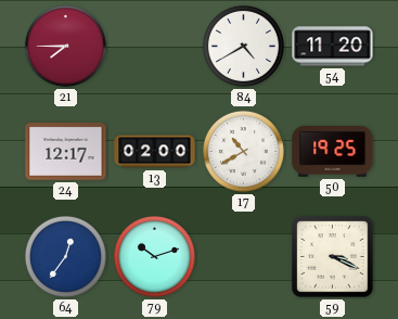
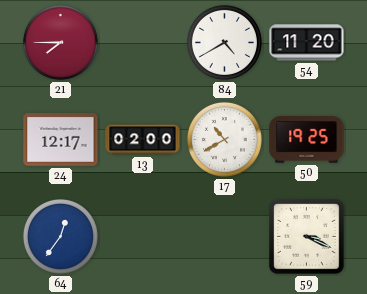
79: 10:12 -> none (154, 256)
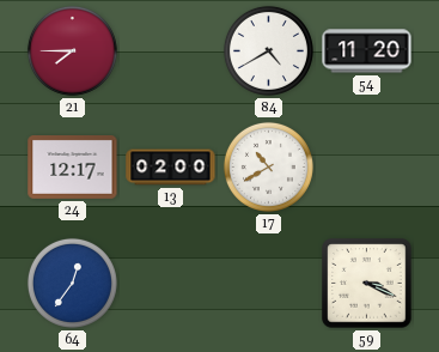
50: 19:25 -> none (307, 140)
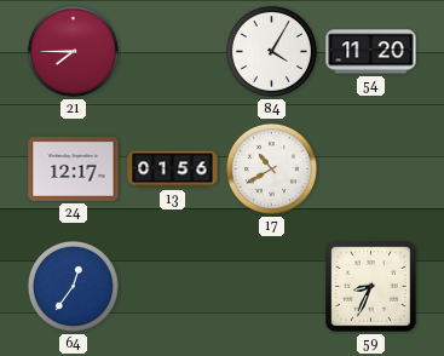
84: 4:40 -> 4:05 (271, 51)
13: 02:00 -> 01:56 (173, 170)
59: 3:19 -> 8:34 (371, 287)
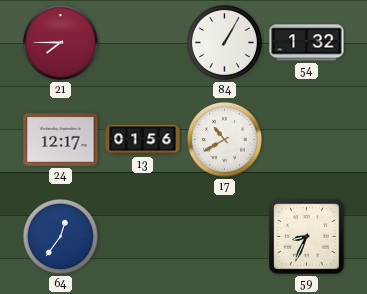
84: 4:05 -> 1:05 (224, 42)
54: 11:20 -> 1:32 (307, 43)
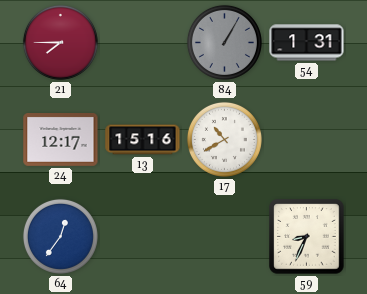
84 dial: white -> grey (224, 42)
54: 1:32 -> 1:31 (307, 43)
13: 01:56 -> 15:16 (143, 140)
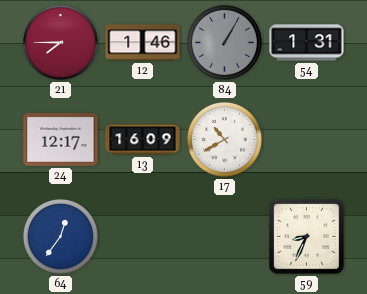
12: none -> 1:46 (143, 43)
13: 15:16 -> 16:09 (143, 140)
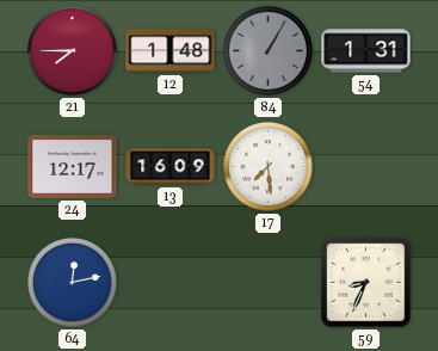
12: 1:46 -> 1:48 (171, 51)
17: 10:40 -> 7:29 (267, 166)
64: 12:36 -> 12:13 (72, 282)
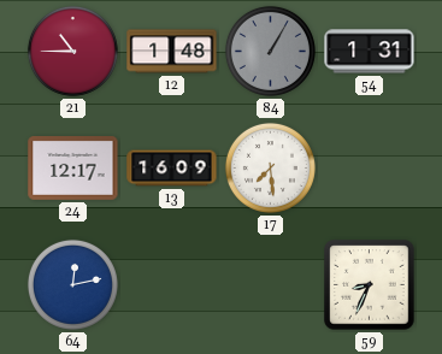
21: 7:45 -> 10:45 (72, 51)
